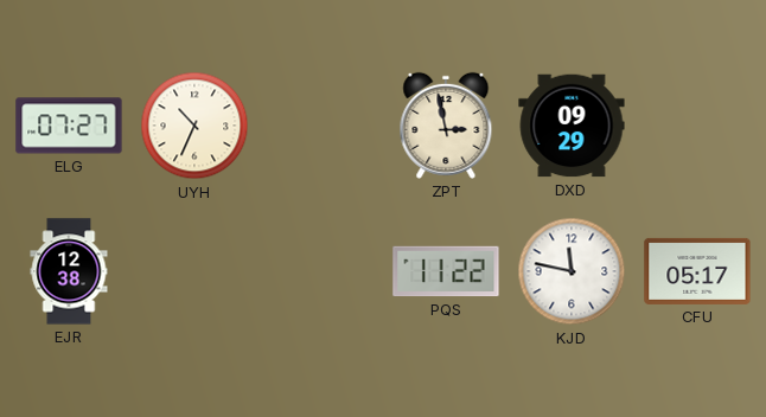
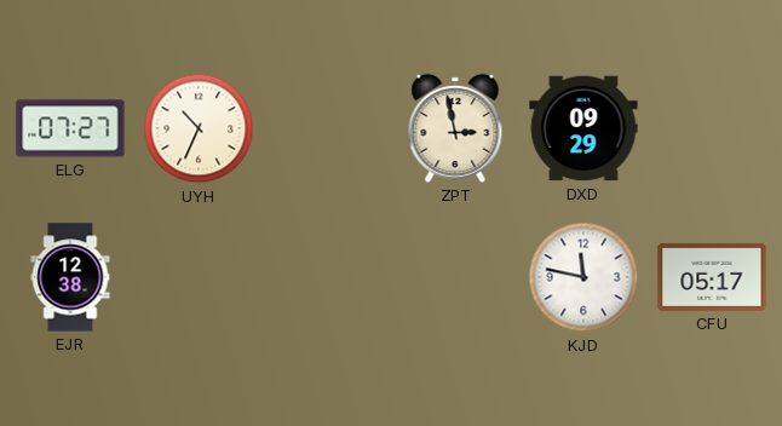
PQS: 11:22 -> none (446, 271)
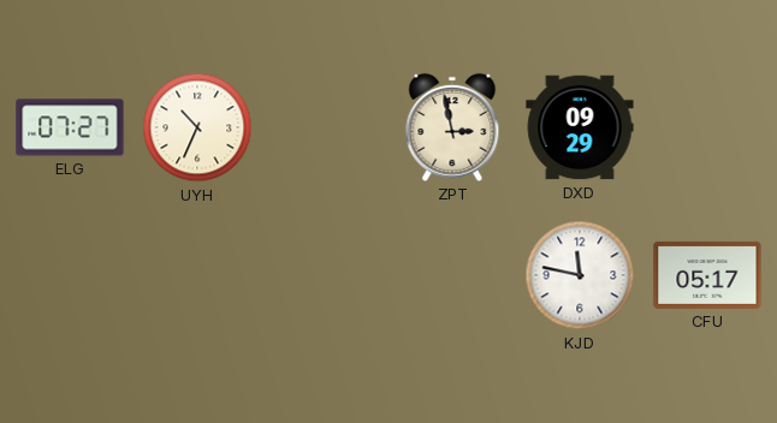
EJR: 12:38 -> none (70, 277)
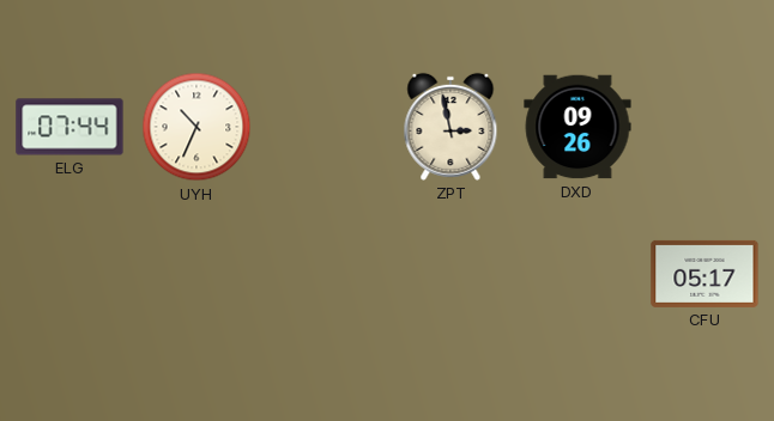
ELG: 07:27 -> 07:44 (69, 127)
DXD: 09:29 -> 09:26 (578, 127)
KJD: 11:47 -> none (580, 275)
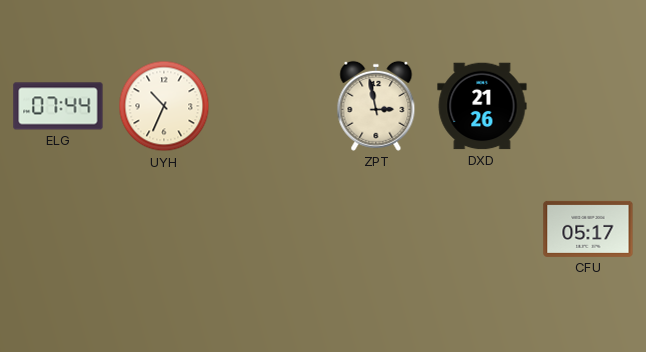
DXD: 09:26 -> 21:26 (482, 106)
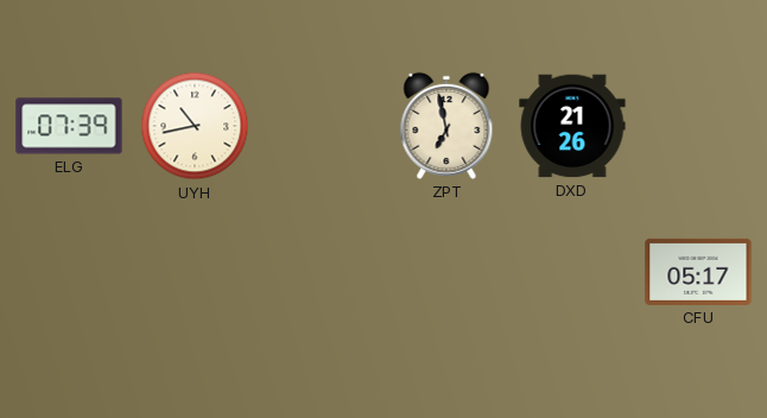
ELG: 07:44 -> 07:39 (69, 126)
UYH: 10:34 -> 10:43 (195, 126)
ZPT: 2:58 -> 6:58 (446, 126)
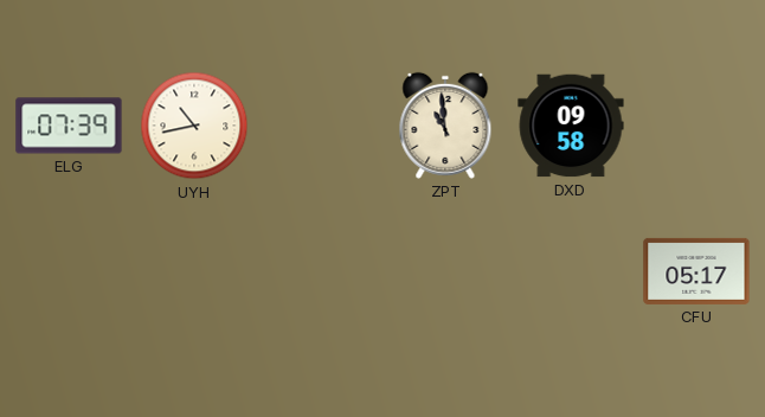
ZPT: 6:58 -> 10:59 (445, 126)
DXD: 21:26 -> 09:58 (571, 126)
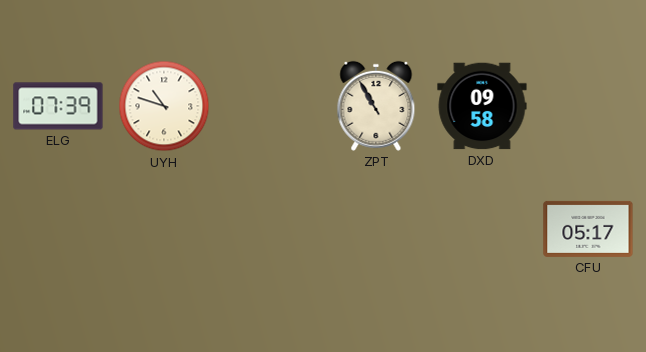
UYH: 10:43 -> 10:48 (164, 106)
ZPT: 10:59 -> 10:55 (376, 106)
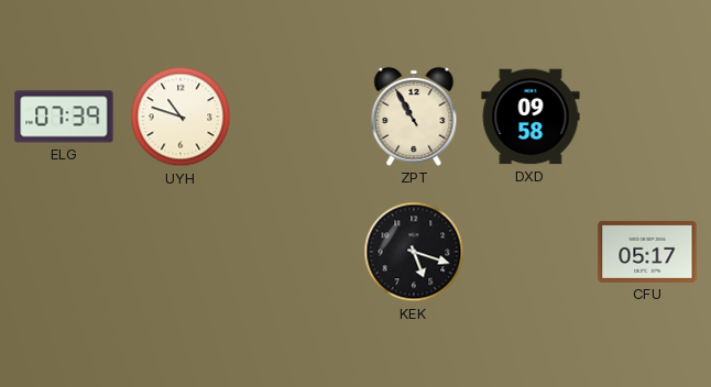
KEK: none -> 5:18 (414, 252)
